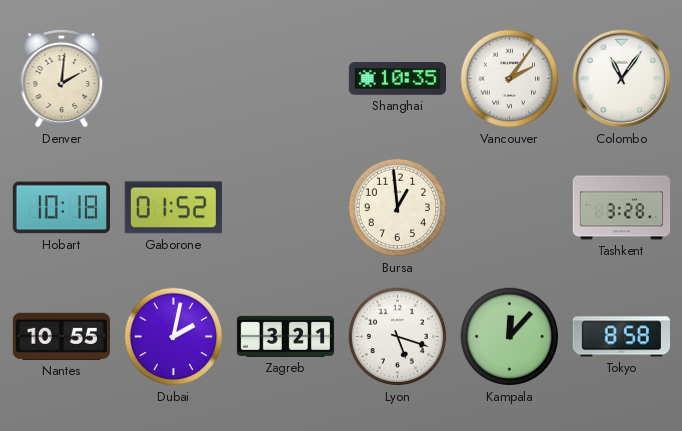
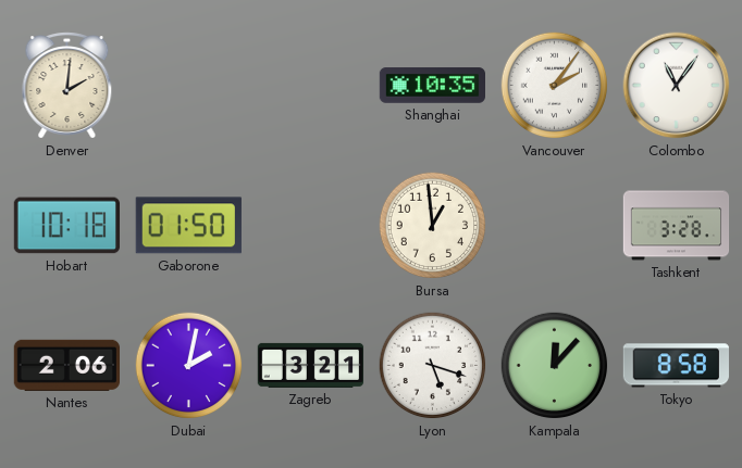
Gaborone: 01:52 -> 01:50 (188, 226)
Nantes: 10:55 -> 2:06 (66, 365)
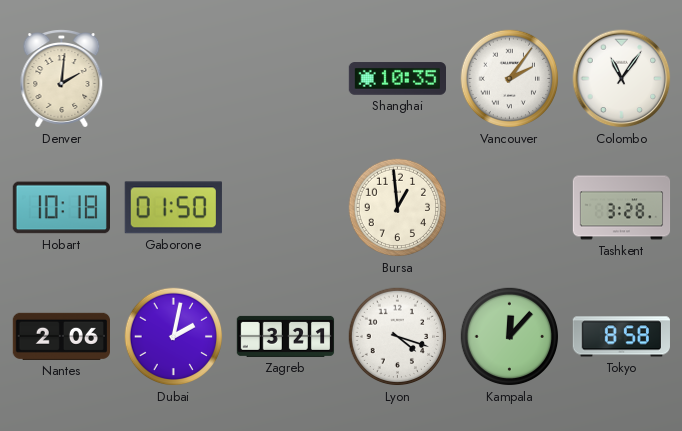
Lyon: 5:18 -> 4:18 (398, 337)
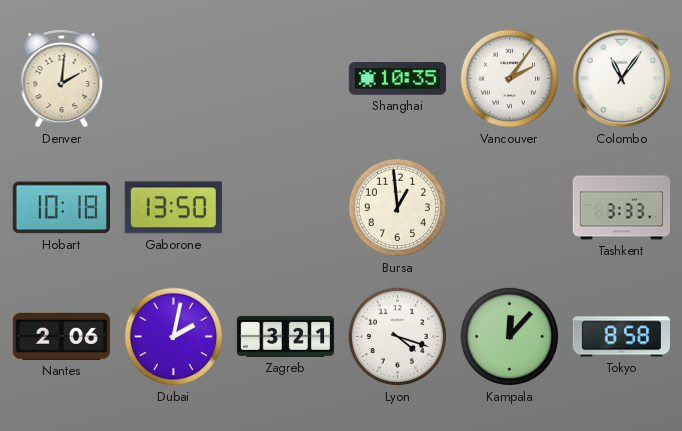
Gaborone: 01:50 -> 13:50 (173, 208)
Tashkent: 3:28 -> 3:33 (622, 208)
